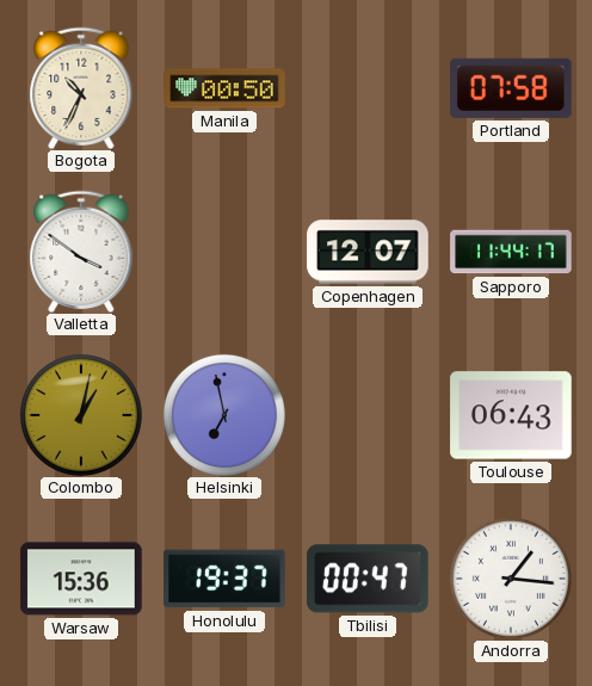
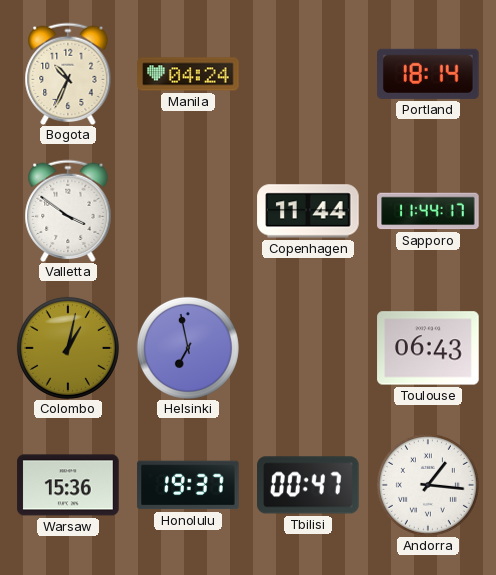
Manila: 00:50 -> 04:24 (188, 74)
Portland: 07:58 -> 18:14 (428, 74)
Copenhagen: 12:07 -> 11:44 (308, 211)
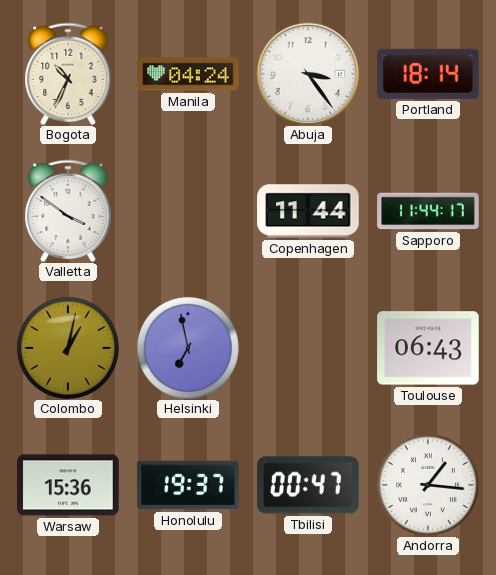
Abuja: none -> 3:24 (308, 74)
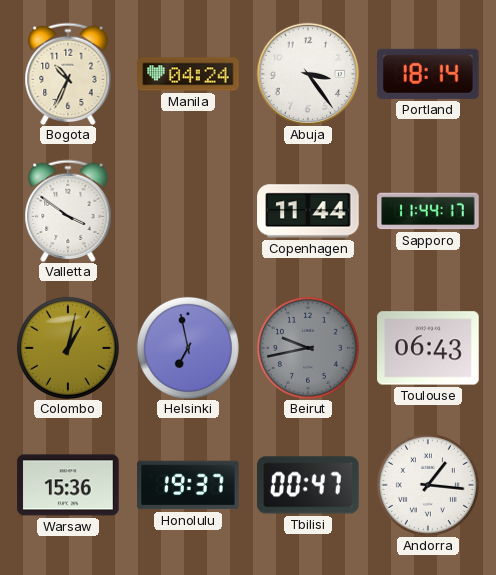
Beirut: none -> 9:43 (308, 348)
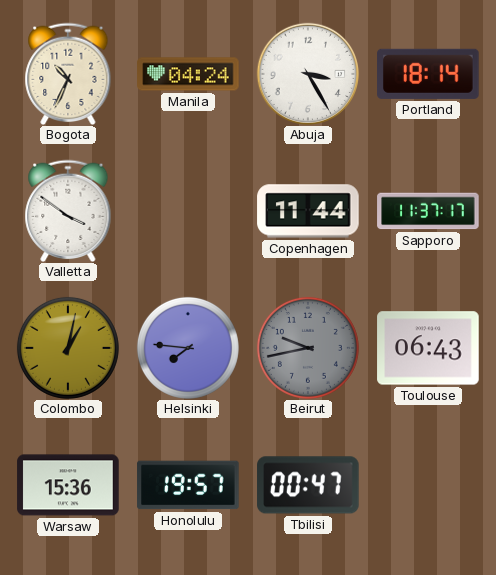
Abuja: 3:24 -> 3:25 (308, 74)
Sapporo: 11:44 -> 11:37 (428, 211)
Helsinki: 6:58 -> 7:46 (188, 348)
Honolulu: 19:37 -> 19:57 (188, 485)
Andorra: 1:16 -> none (428, 485)
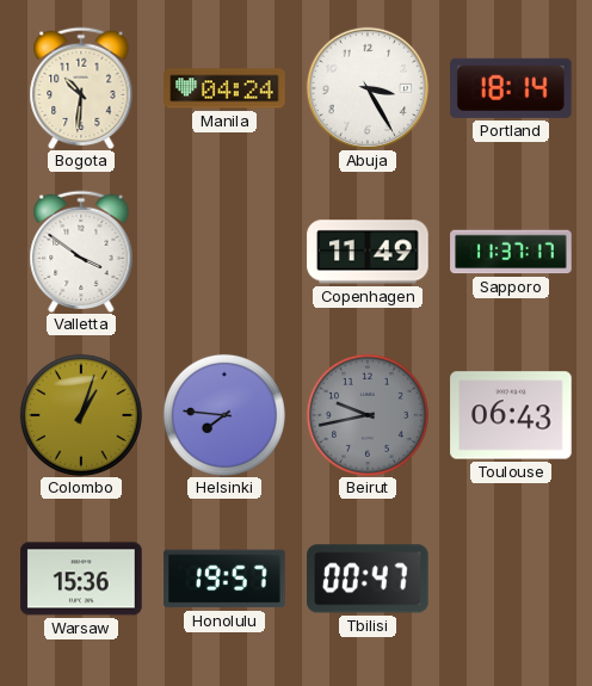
Bogota: 10:34 -> 10:31 (81, 88)
Copenhagen: 11:44 -> 11:49 (368, 252)
Colombo: 1:02 -> 1:03 (81, 415)
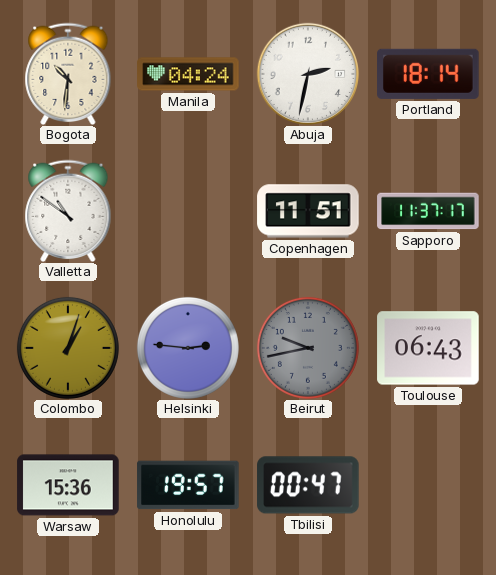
Abuja: 3:25 -> 2:32 (308, 74)
Valletta: 3:51 -> 10:51 (68, 211)
Copenhagen: 11:49 -> 11:51 (308, 211)
Helsinki: 7:46 -> 2:46 (188, 348)
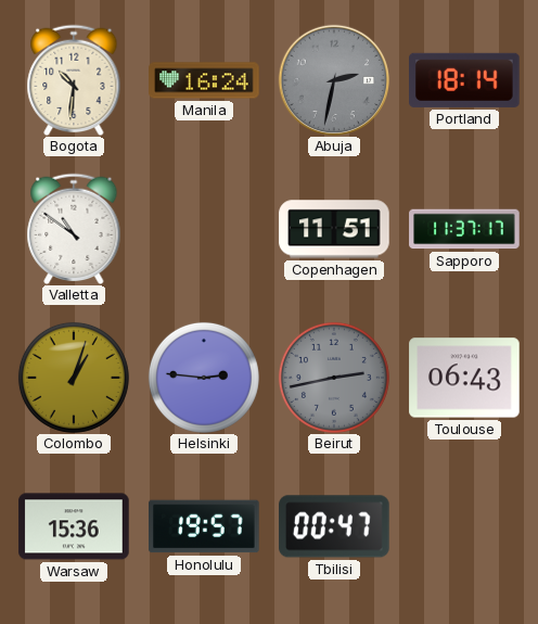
Manila: 04:24 -> 16:24 (204, 80)
Abuja dial: white -> grey (334, 80)
Beirut: 9:43 -> 2:43 (334, 378)
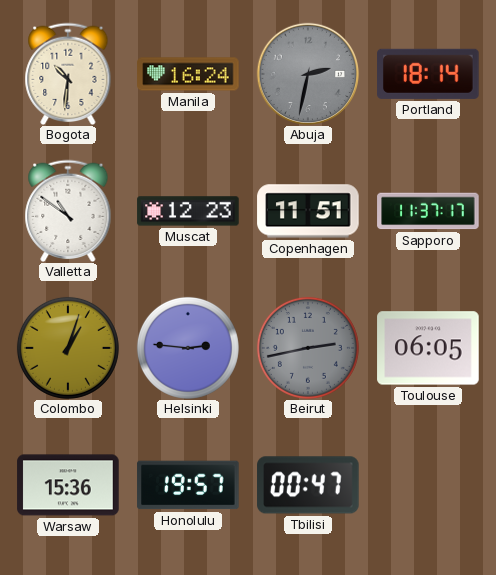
Muscat: none -> 12:23 (188, 211)
Toulouse: 06:43 -> 06:05 (428, 348)
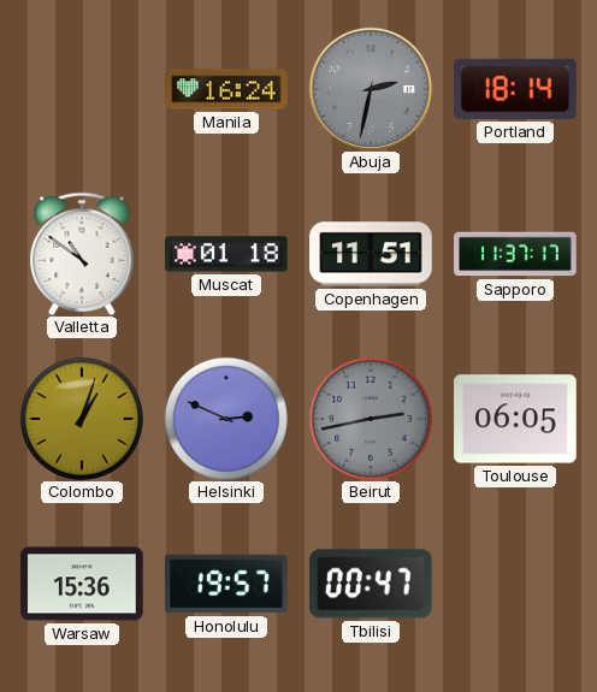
Bogota: 10:31 -> none (68, 74)
Muscat: 12:23 -> 01:18 (226, 254)
Helsinki: 2:46 -> 2:49 (226, 419)
